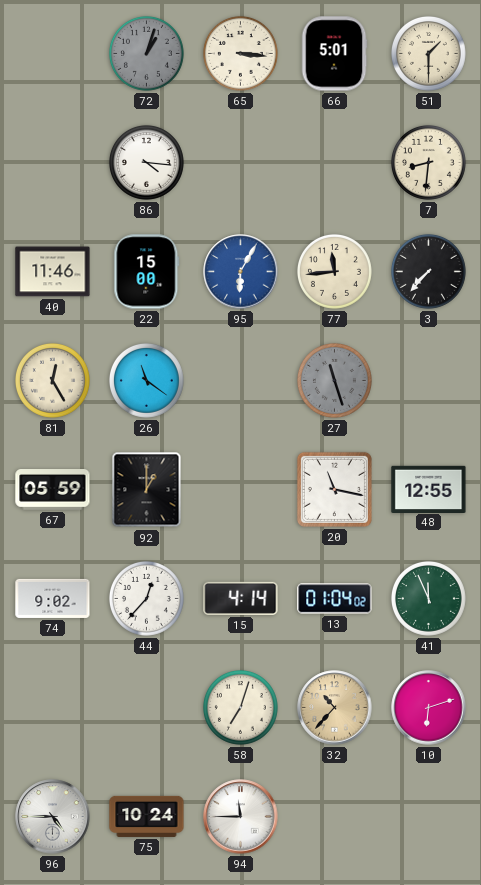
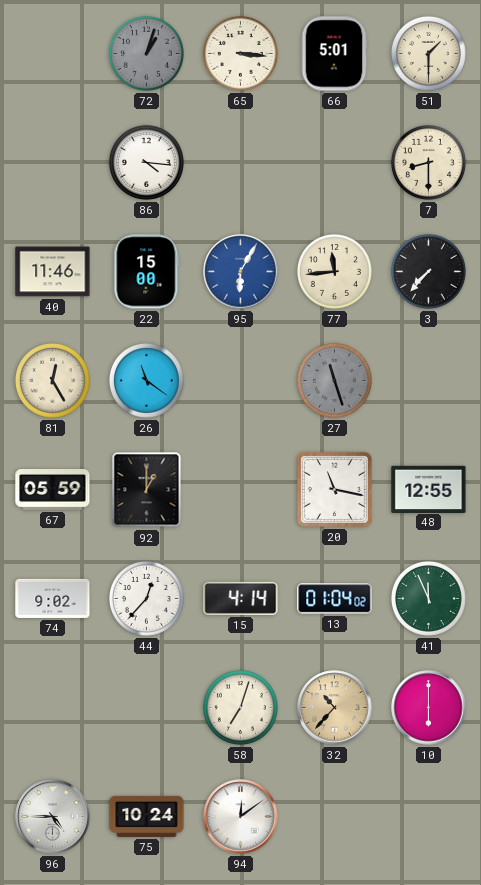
7: 8:31 -> 8:30 (428, 162)
10: 6:12 -> 6:00 (429, 708)
94: 11:45 -> 12:09 (241, 817)
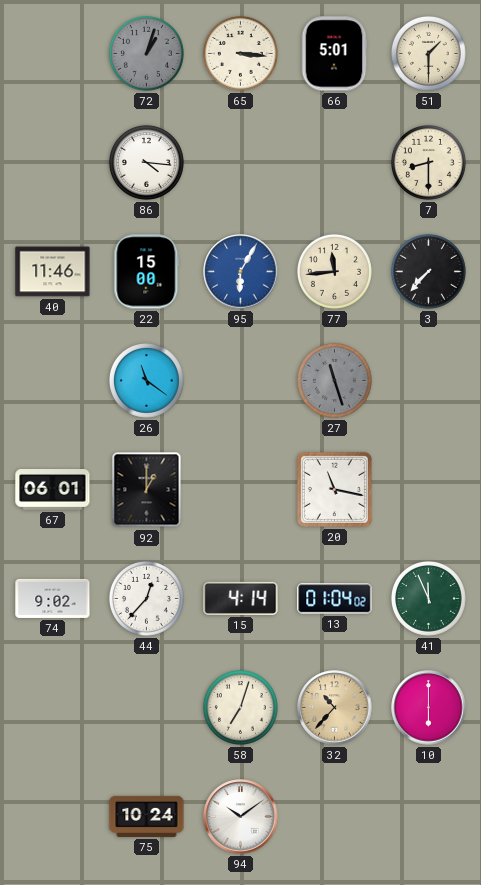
81: 12:25 -> none (52, 380)
67: 05:59 -> 06:01 (53, 490)
48: 12:55 -> none (429, 489)
96: 4:45 -> none (53, 817)
94: 12:09 -> 10:09 (241, 817)
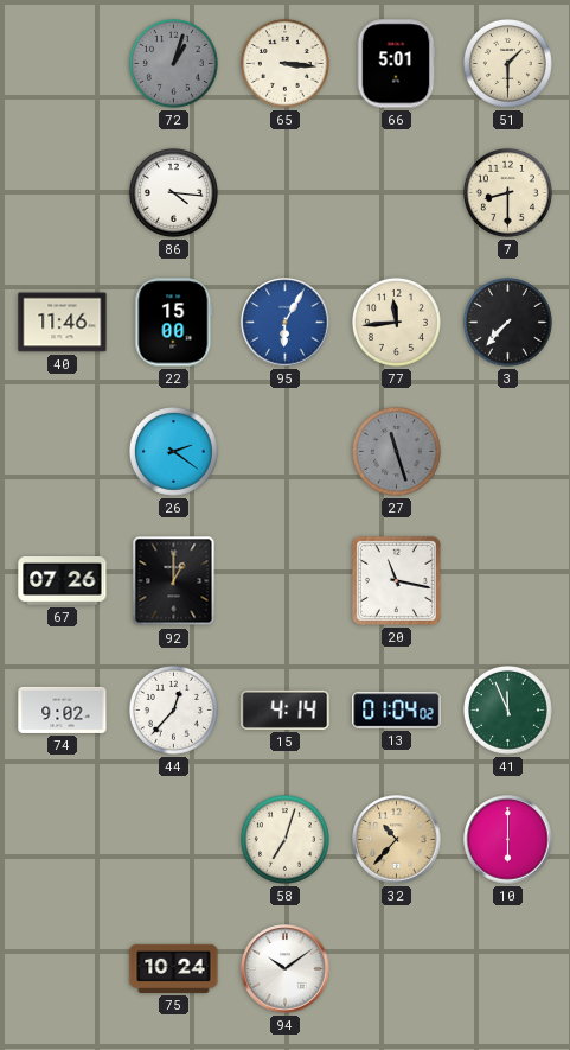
26: 11:21 -> 2:21 (173, 451)
67: 06:01 -> 07:26 (63, 581)
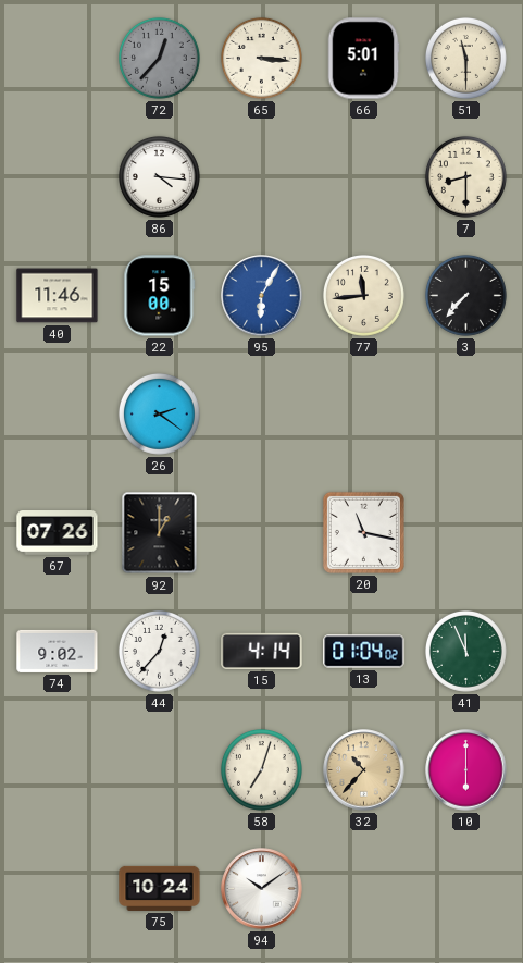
72: 1:03 -> 12:37 (159, 58)
51: 1:30 -> 11:30 (465, 58)
27: 11:27 -> none (396, 451)
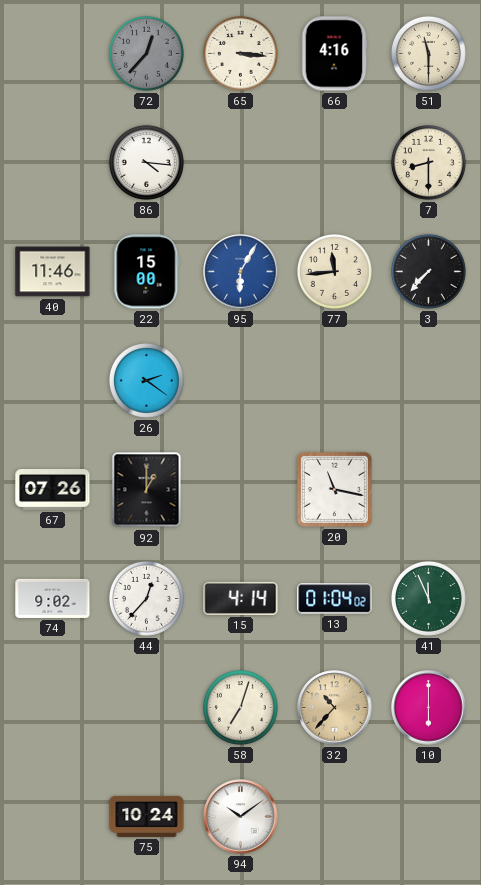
66: 5:01 -> 4:16 (334, 54)
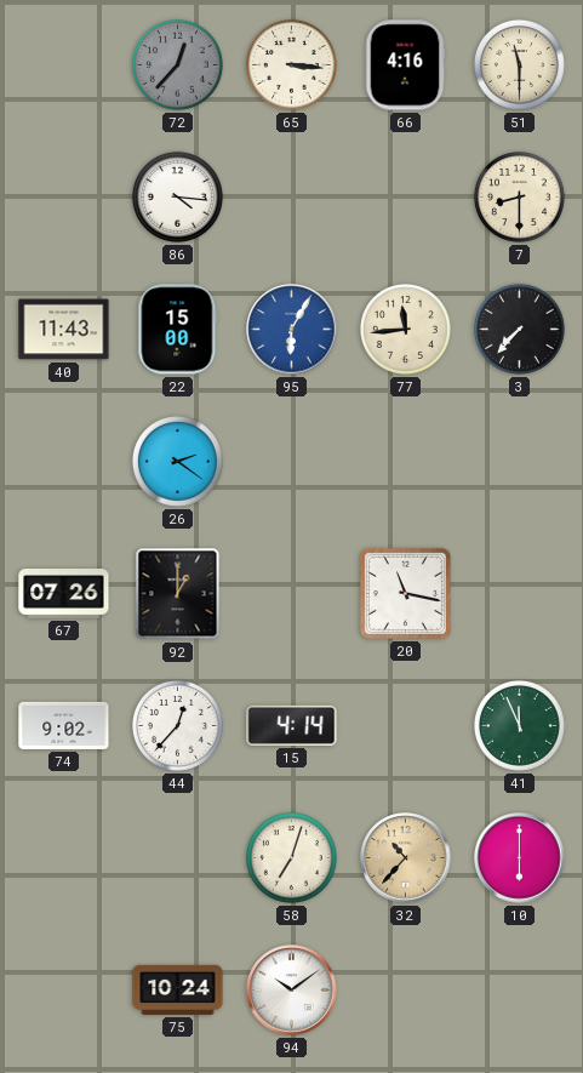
40: 11:46 -> 11:43 (64, 330)
13: 01:04 -> none (335, 599)
